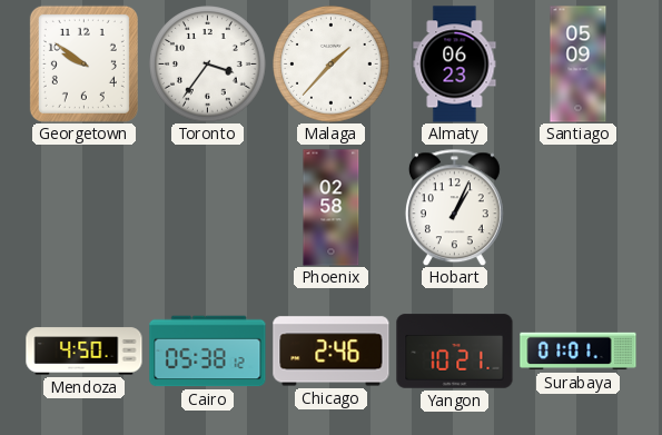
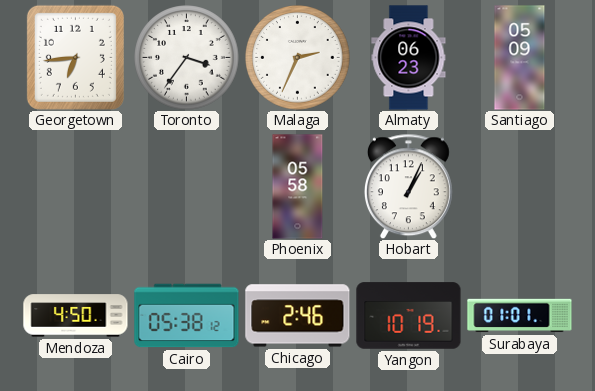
Georgetown: 9:51 -> 6:44 (75, 57)
Malaga: 1:37 -> 2:34 (298, 58)
Phoenix: 02:58 -> 05:58 (298, 187)
Yangon: 10:21 -> 10:19 (409, 316)
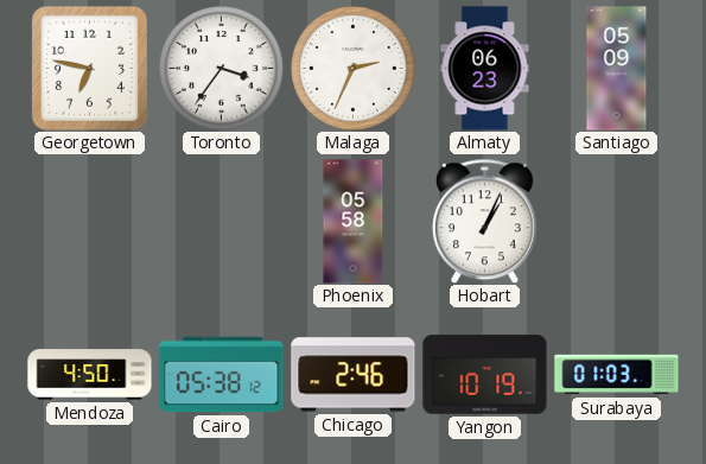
Georgetown: 6:44 -> 6:47 (89, 68)
Surabaya: 01:01 -> 01:03 (617, 375)
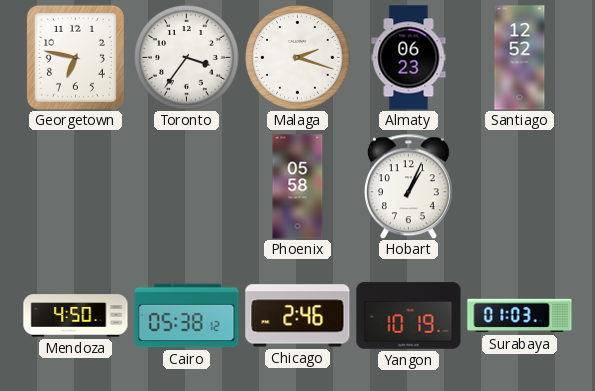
Malaga: 2:34 -> 2:18 (298, 58)
Santiago: 05:09 -> 12:52 (520, 58)
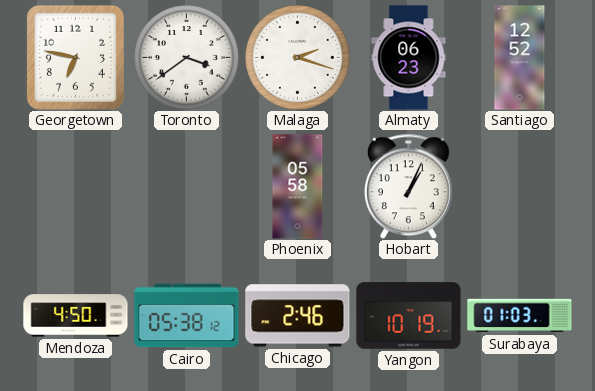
Toronto: 3:36 -> 3:39 (187, 58)
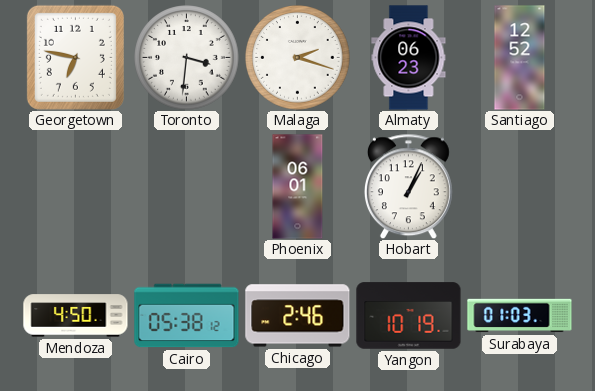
Toronto: 3:39 -> 3:31 (187, 58)
Phoenix: 05:58 -> 06:01 (298, 187)
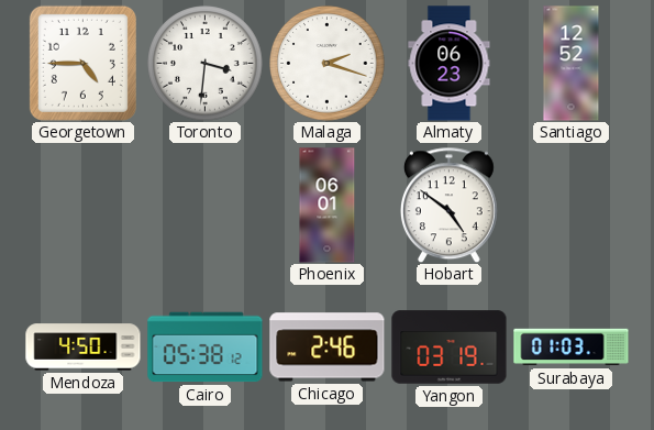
Georgetown: 6:47 -> 4:45 (82, 63)
Hobart: 1:04 -> 4:51 (448, 205)
Yangon: 10:19 -> 03:19 (450, 348)
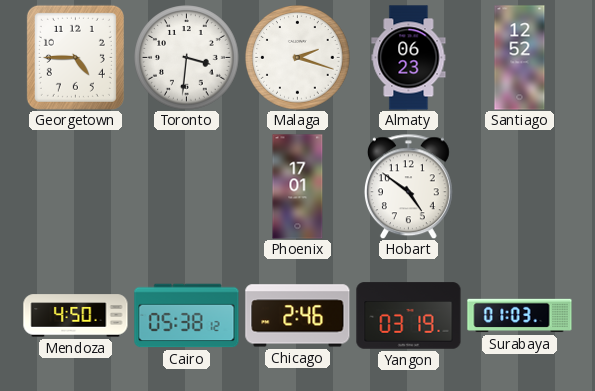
Phoenix: 06:01 -> 17:01 (298, 187)
